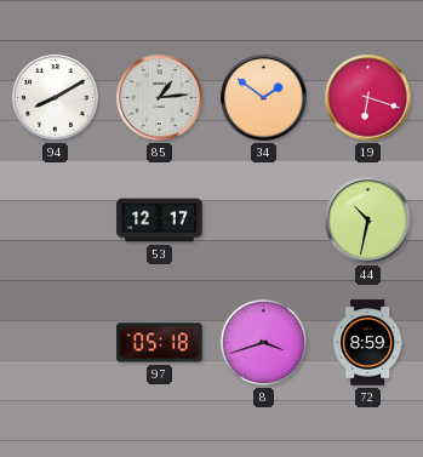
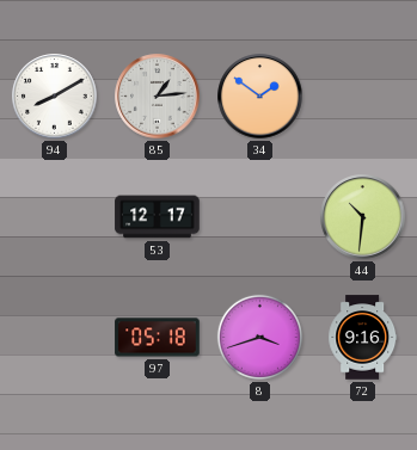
19: 6:18 -> none (368, 98)
44: 10:32 -> 10:31 (363, 217)
72: 8:59 -> 9:16 (363, 338)
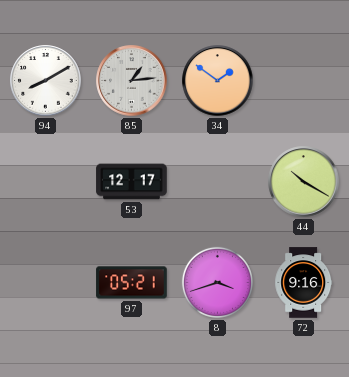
44: 10:31 -> 10:20 (304, 182)
97: 05:18 -> 05:21 (132, 283)
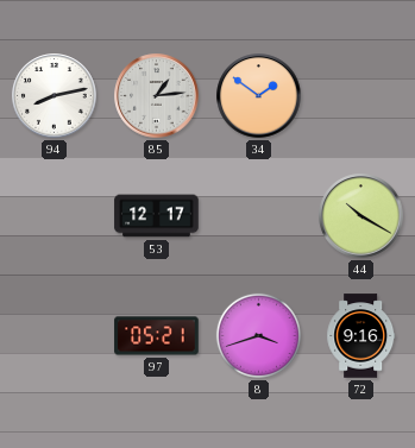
94: 8:10 -> 8:13 (55, 96)
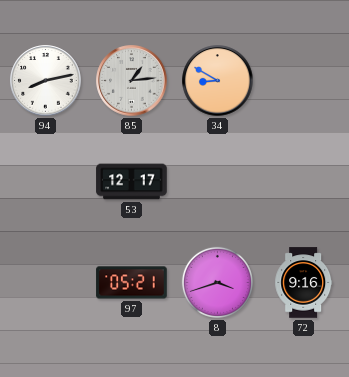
34: 1:51 -> 8:50 (218, 81)
44: 10:20 -> none (361, 216)
